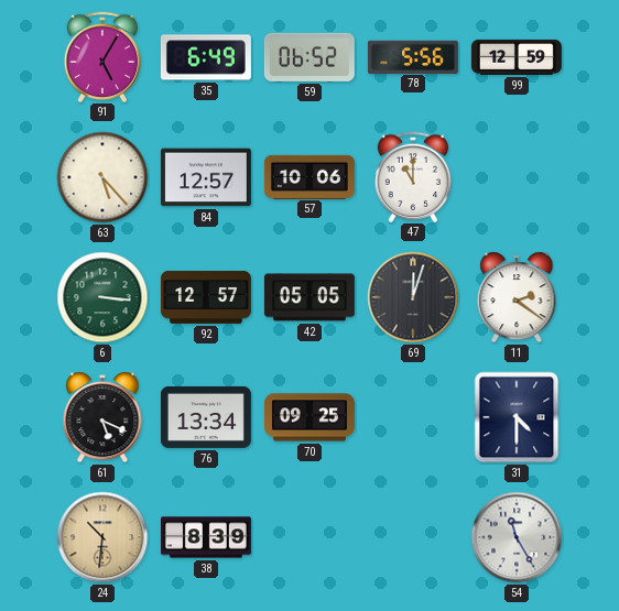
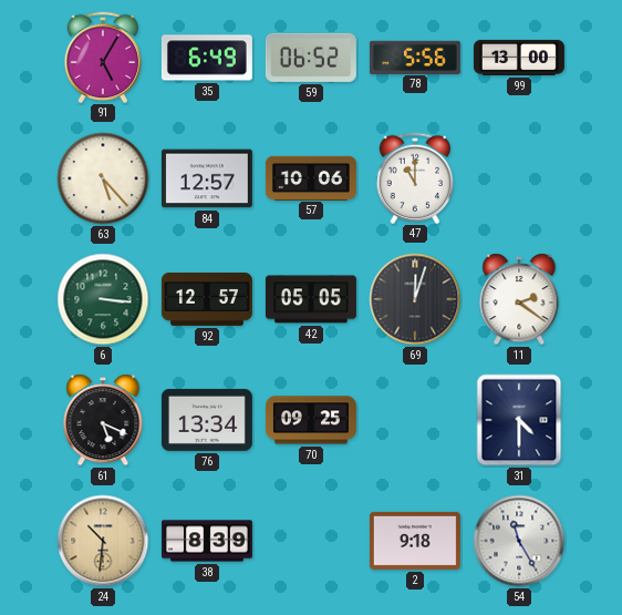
99: 12:59 -> 13:00 (519, 58)
2: none -> 9:18 (415, 541)
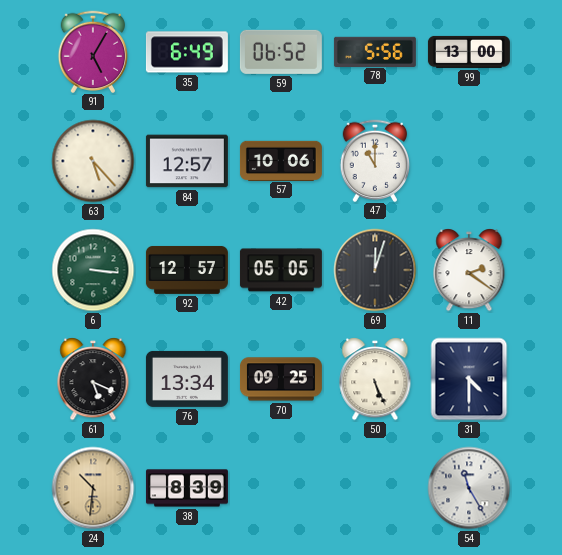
50: none -> 5:26 (375, 379)
2: 9:18 -> none (415, 541)
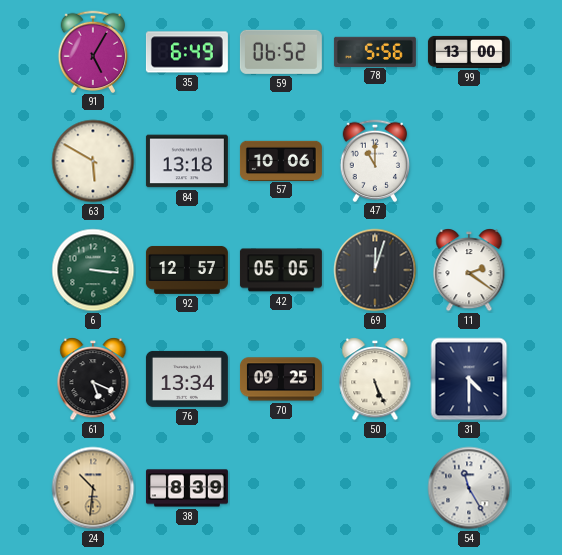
63: 5:23 -> 5:50 (93, 161)
84: 12:57 -> 13:18 (187, 161)
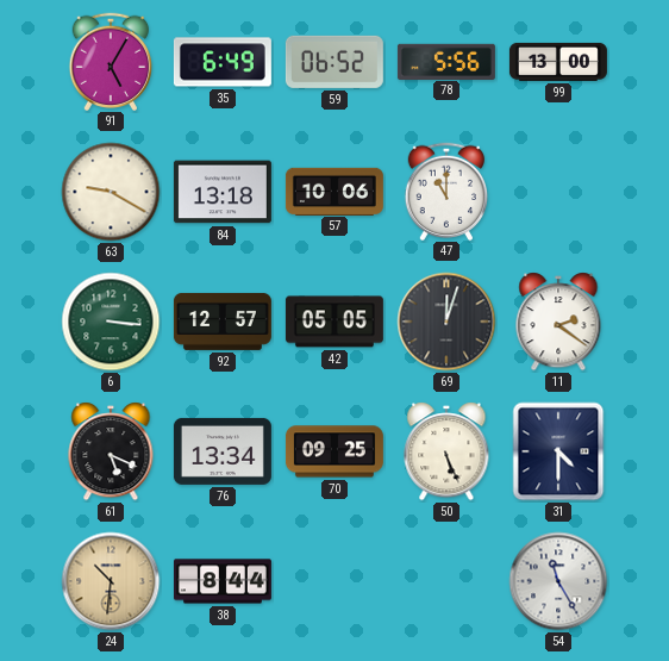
63: 5:50 -> 9:20 (111, 192)
38: 8:39 -> 8:44 (223, 581)
